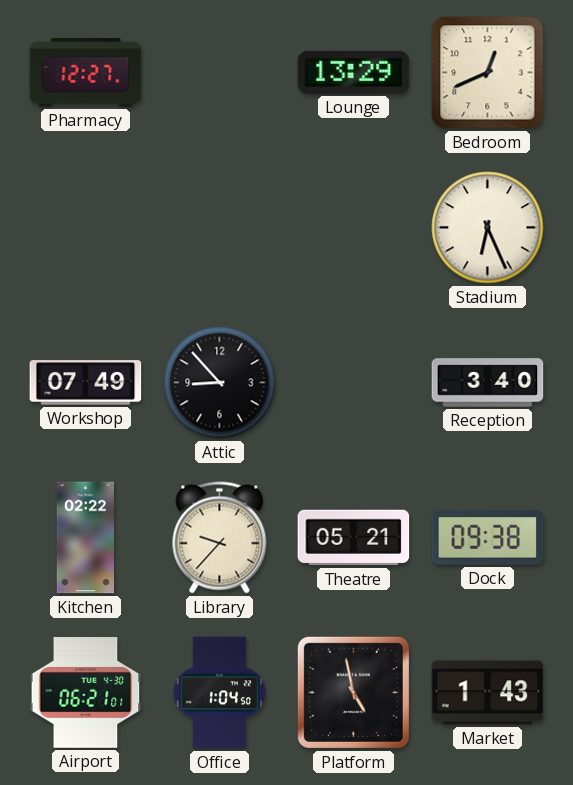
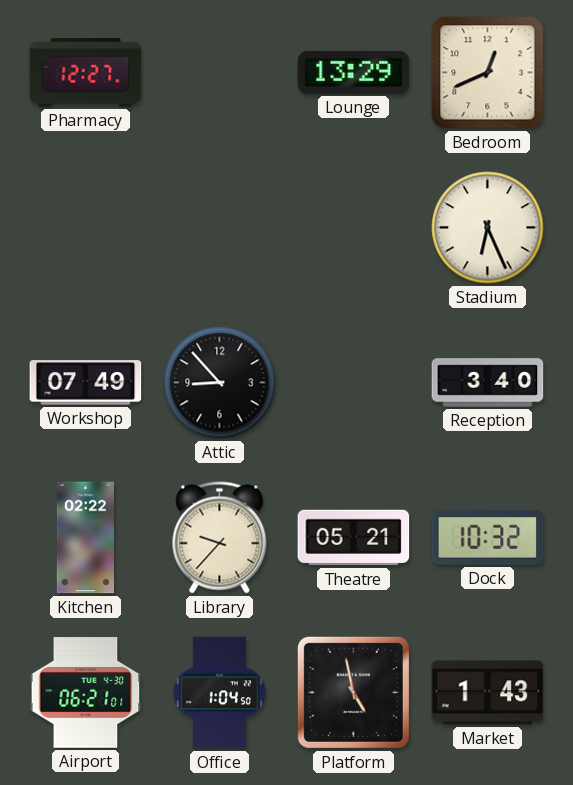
Dock: 09:38 -> 10:32 (488, 538)
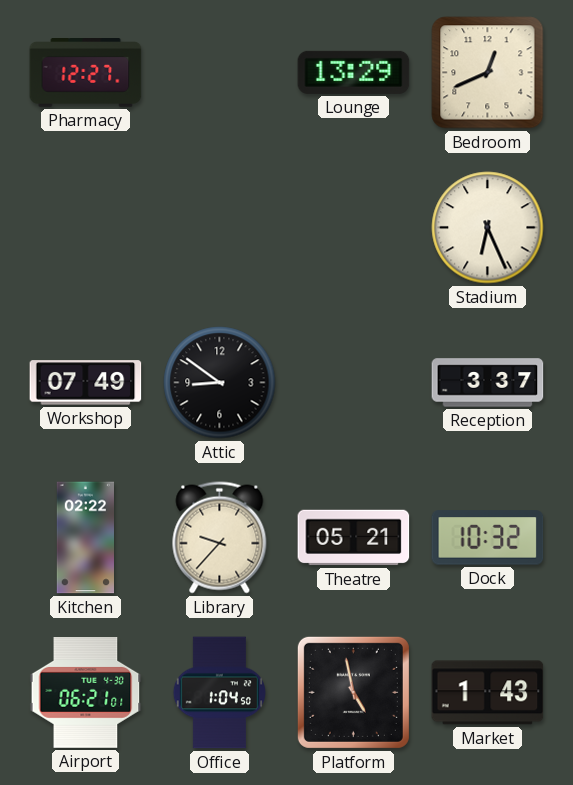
Attic: 8:53 -> 8:51 (220, 383)
Reception: 3:40 -> 3:37 (488, 383)
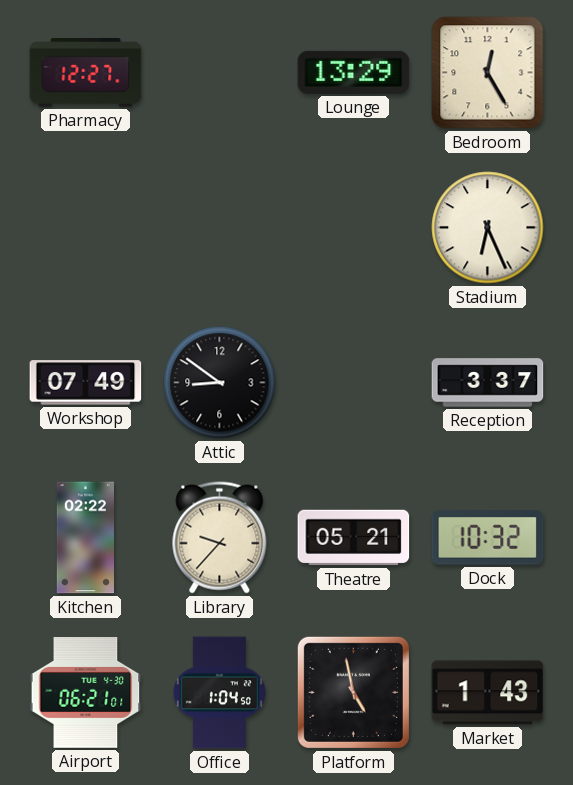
Bedroom: 12:41 -> 12:25 (488, 73)
